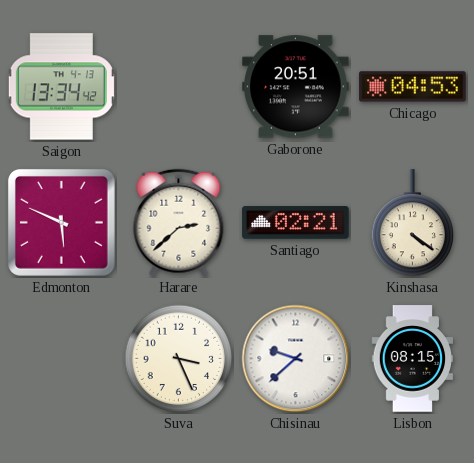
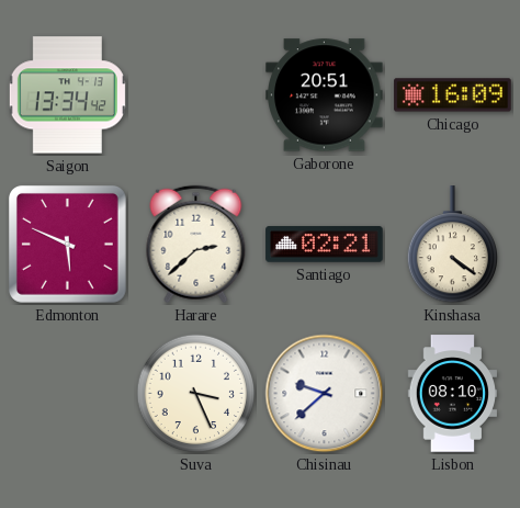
Chicago: 04:53 -> 16:09 (453, 95)
Lisbon: 08:15 -> 08:10 (453, 394)
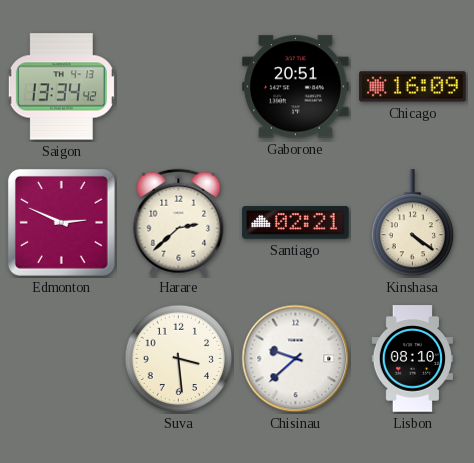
Edmonton: 5:49 -> 2:49 (61, 222)
Suva: 3:26 -> 3:29 (179, 359)
